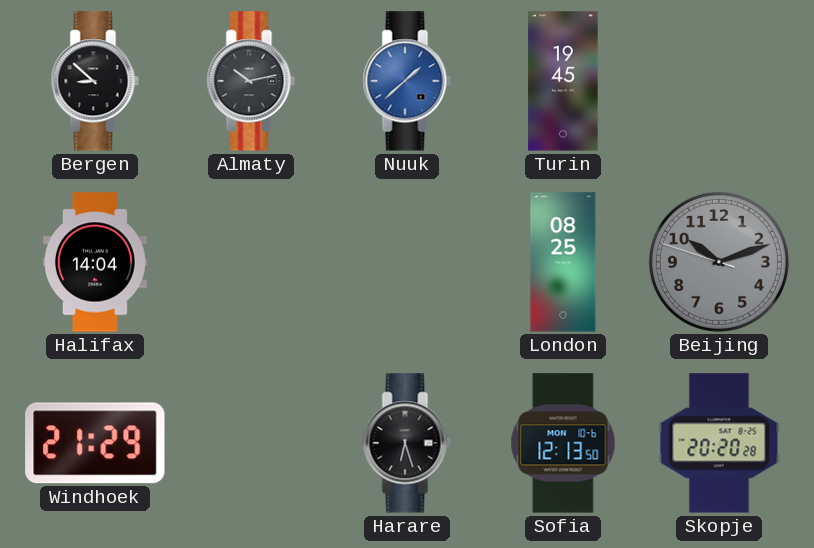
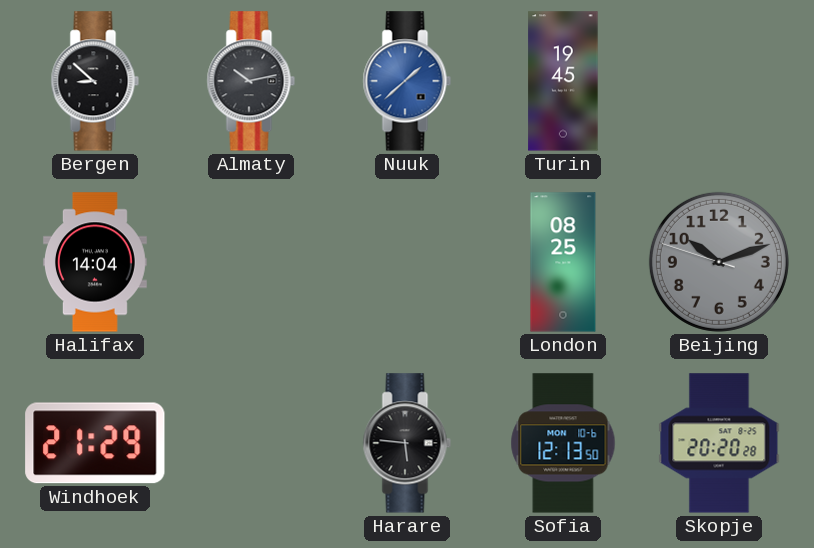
Harare: 6:27 -> 5:46 (407, 443)
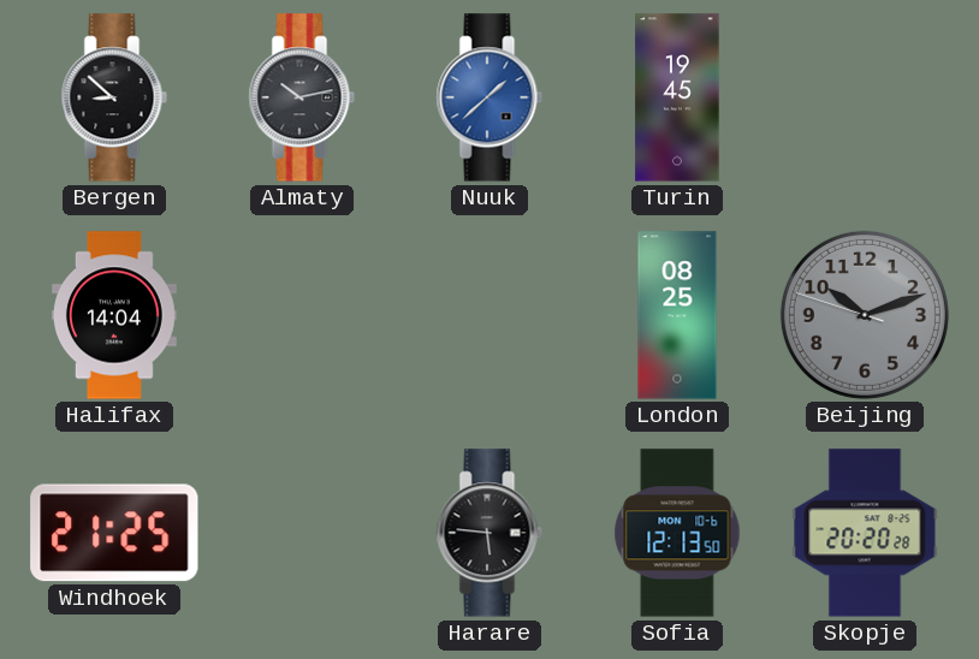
Windhoek: 21:29 -> 21:25 (114, 533)
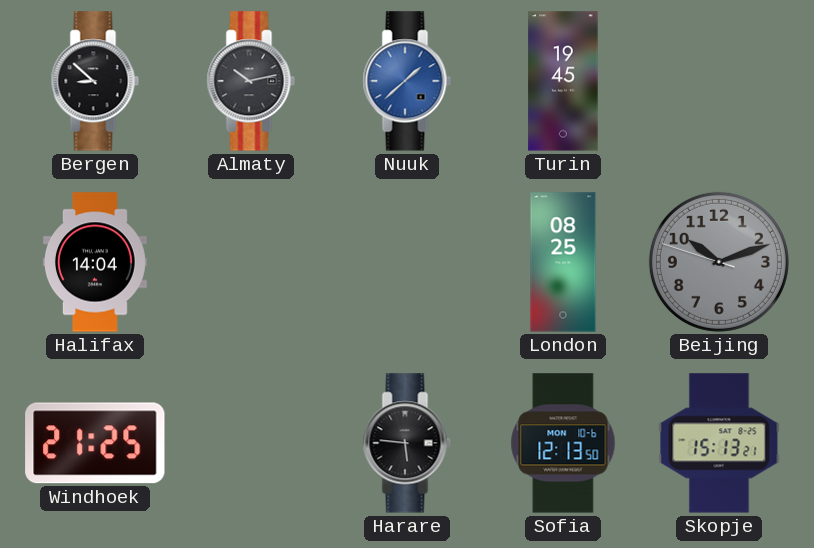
Skopje: 20:20 -> 15:13 (719, 443)
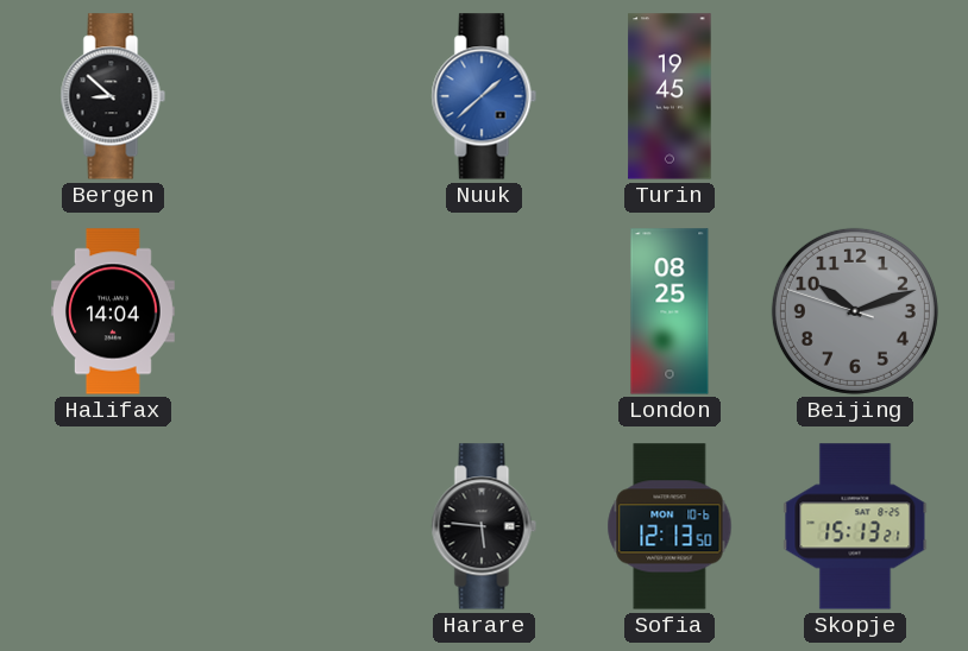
Almaty: 10:13 -> none (251, 81)
Windhoek: 21:25 -> none (95, 443)
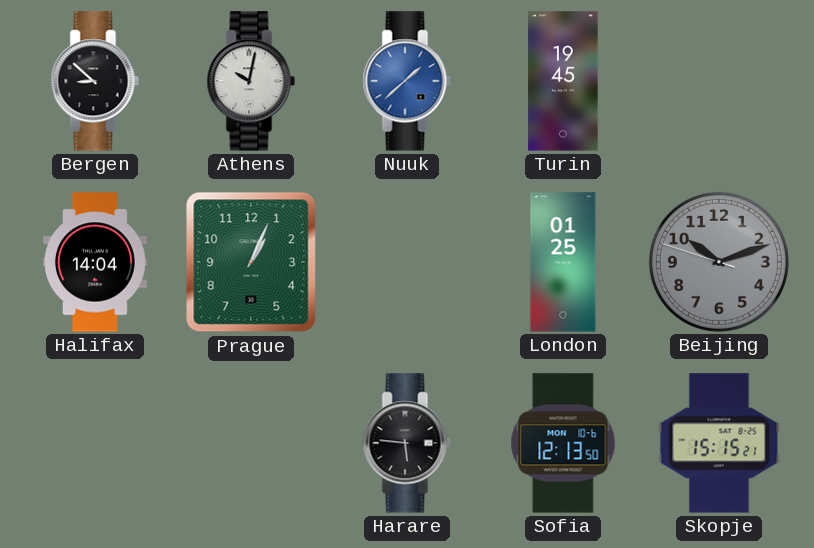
Athens: none -> 10:02 (251, 81)
Prague: none -> 1:04 (251, 262)
London: 08:25 -> 01:25 (563, 262)
Skopje: 15:13 -> 15:15 (719, 443)
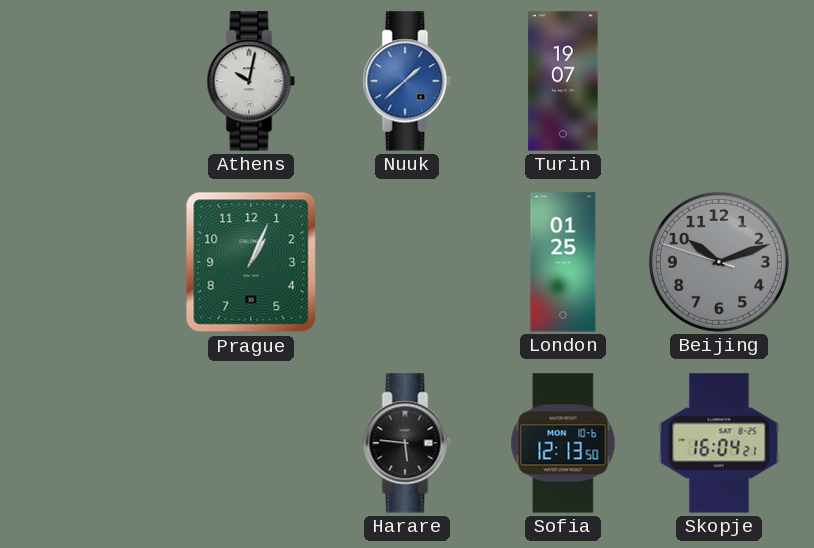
Bergen: 8:52 -> none (95, 81)
Turin: 19:45 -> 19:07 (563, 81)
Halifax: 14:04 -> none (95, 262)
Skopje: 15:15 -> 16:04 (719, 443)
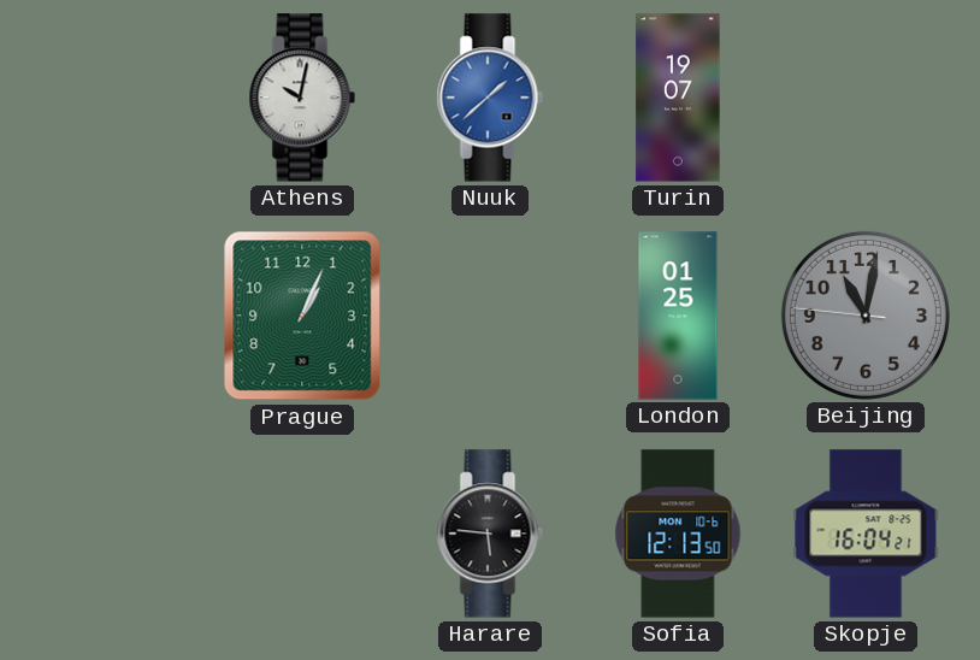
Beijing: 10:11 -> 11:01 (866, 316)
